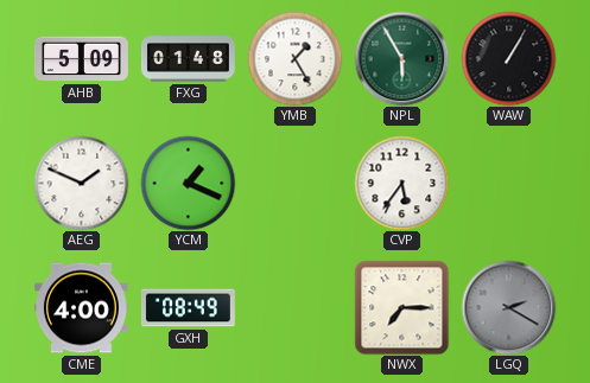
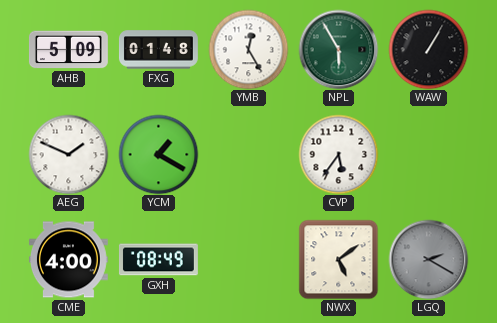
YMB: 1:25 -> 12:25 (248, 49)
YCM: 1:19 -> 1:20 (158, 154)
NWX: 7:15 -> 5:09 (338, 259)
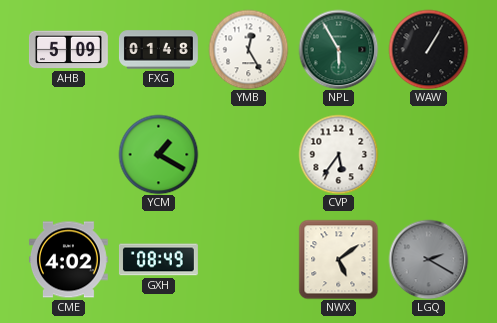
AEG: 1:49 -> none (68, 154)
CME: 4:00 -> 4:02 (68, 260)
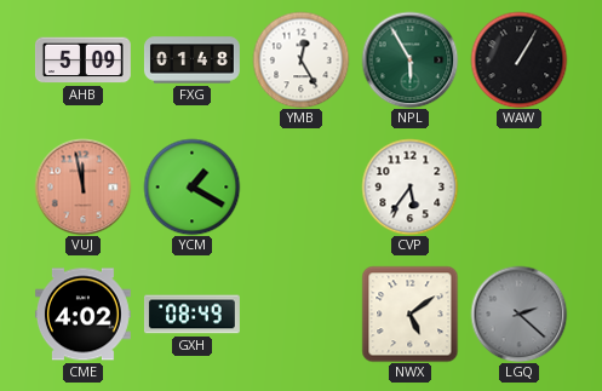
VUJ: none -> 11:58 (82, 186)
LGQ: 2:20 -> 2:22 (518, 314)
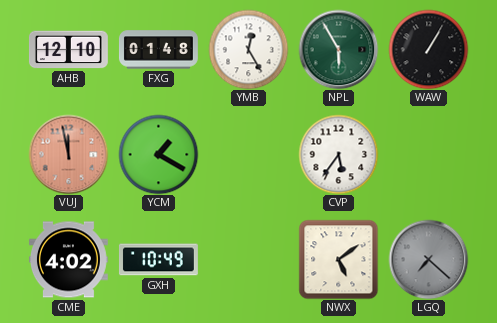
AHB: 5:09 -> 12:10 (68, 50)
GXH: 08:49 -> 10:49 (158, 260)
LGQ: 2:22 -> 7:22 (428, 259)
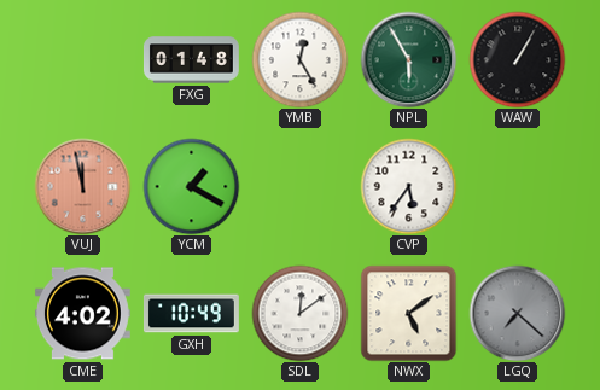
AHB: 12:10 -> none (68, 50)
SDL: none -> 12:09 (299, 313)
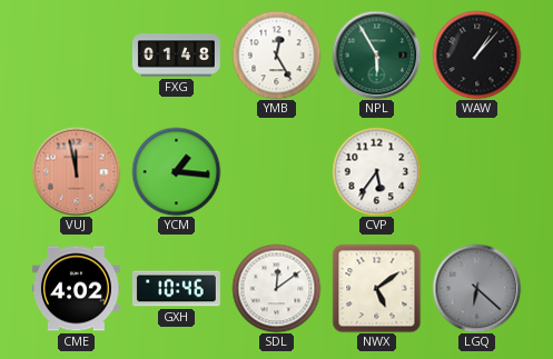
WAW: 1:05 -> 1:07 (476, 54)
YCM: 1:20 -> 1:16 (176, 171)
GXH: 10:49 -> 10:46 (176, 289)
LGQ: 7:22 -> 6:22 (476, 288)
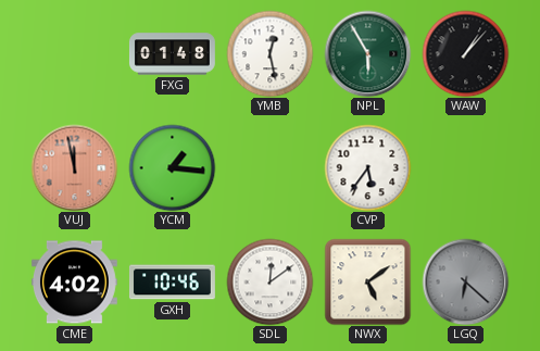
YMB: 12:25 -> 12:28 (269, 53)
